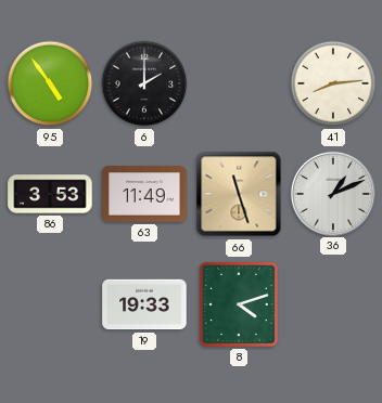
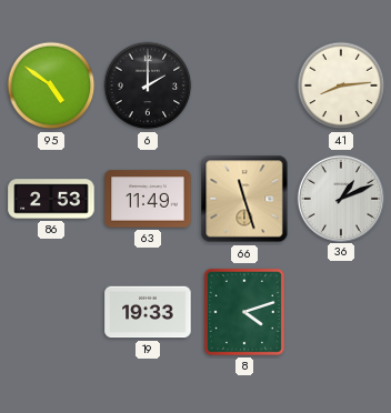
95: 4:54 -> 4:51 (51, 85)
86: 3:53 -> 2:53 (51, 199)
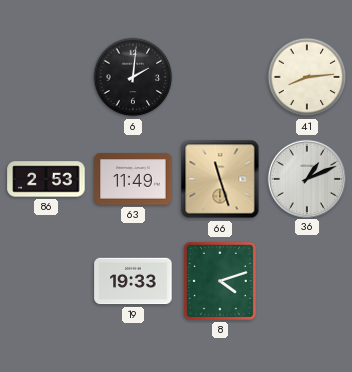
95: 4:51 -> none (51, 85)
6: 2:00 -> 2:01 (133, 77)
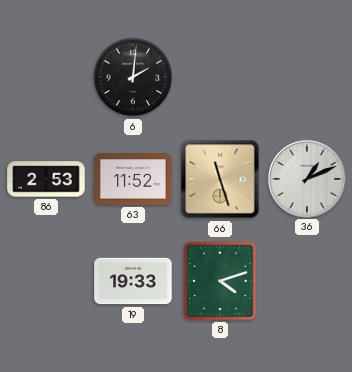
41: 8:14 -> none (307, 77)
63: 11:49 -> 11:52 (133, 179)
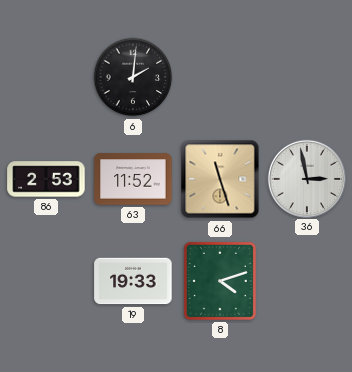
36: 1:11 -> 2:58 (306, 178)
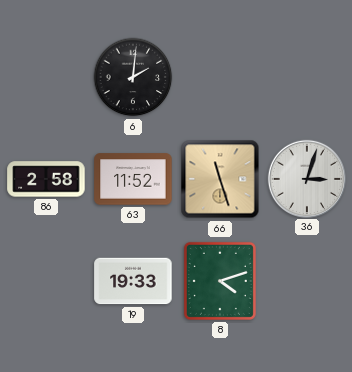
86: 2:53 -> 2:58 (46, 179)
36: 2:58 -> 3:03 (306, 178)
